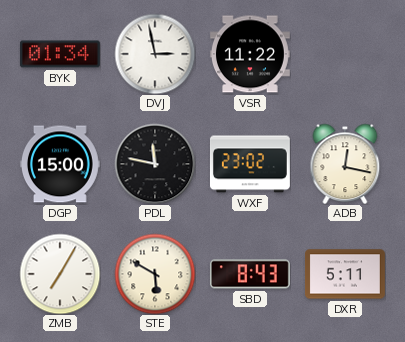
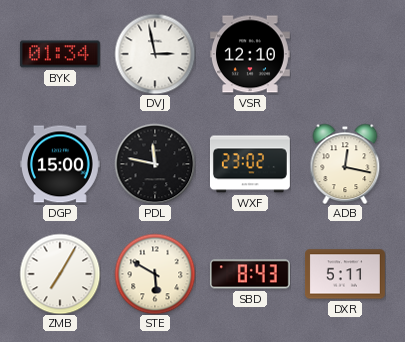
VSR: 11:22 -> 12:10 (250, 54)
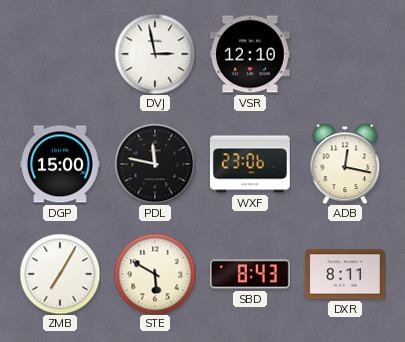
BYK: 01:34 -> none (60, 54)
WXF: 23:02 -> 23:06 (250, 164)
DXR: 5:11 -> 8:11 (346, 274)
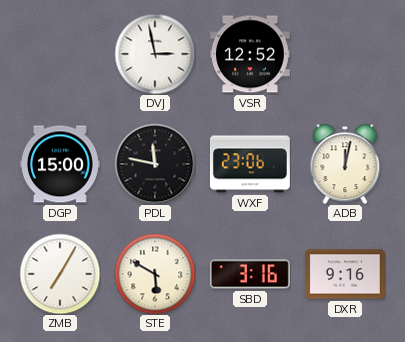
VSR: 12:10 -> 12:52 (250, 54)
ADB: 12:17 -> 12:02 (345, 164)
SBD: 8:43 -> 3:16 (250, 274)
DXR: 8:11 -> 9:16 (346, 274)
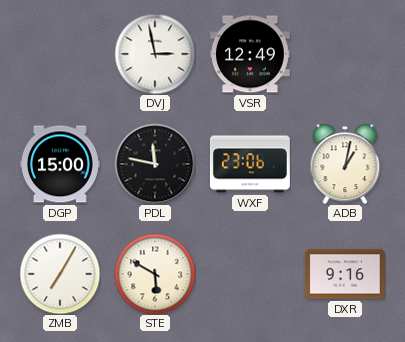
VSR: 12:52 -> 12:49 (250, 54)
ADB: 12:02 -> 1:02 (345, 164)
SBD: 3:16 -> none (250, 274)
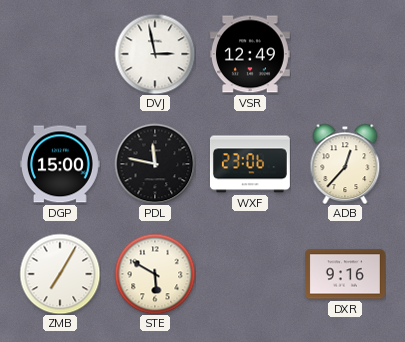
ADB: 1:02 -> 12:37 (345, 164)
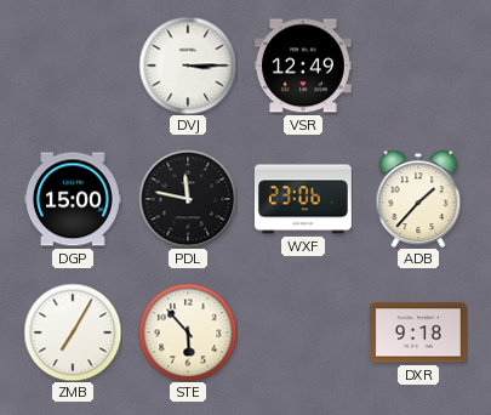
DVJ: 2:58 -> 3:15 (188, 66)
ADB: 12:37 -> 1:37 (418, 199)
STE: 5:50 -> 5:53 (188, 332)
DXR: 9:16 -> 9:18 (419, 332)
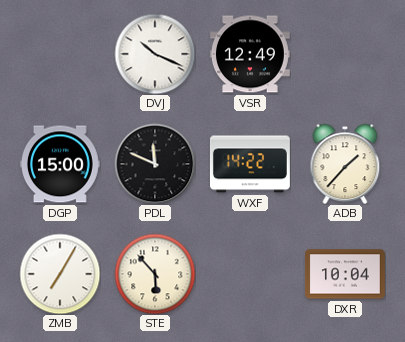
DVJ: 3:15 -> 10:19 (155, 54)
PDL: 11:47 -> 11:49 (155, 164)
WXF: 23:06 -> 14:22 (250, 164)
DXR: 9:18 -> 10:04 (346, 274)
